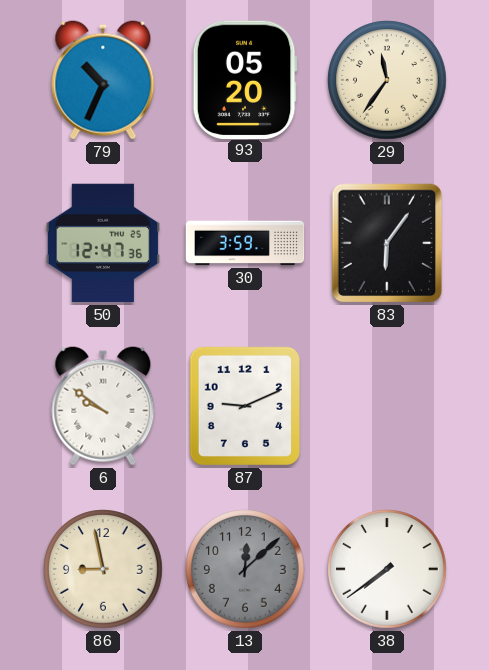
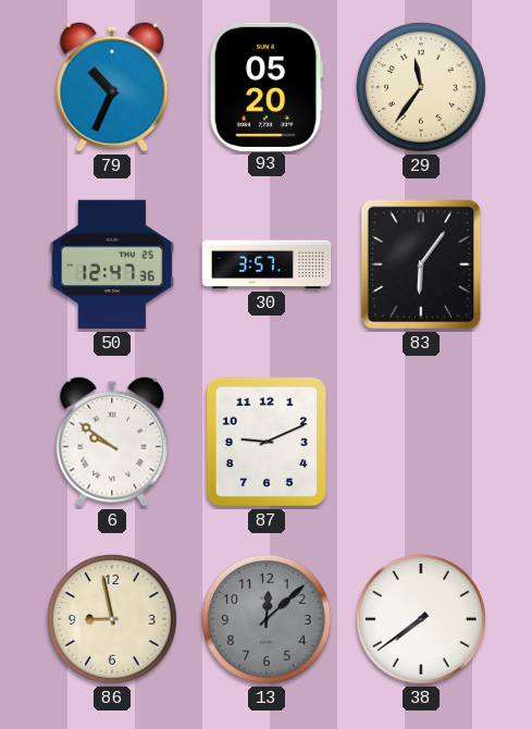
30: 3:59 -> 3:57 (267, 264)
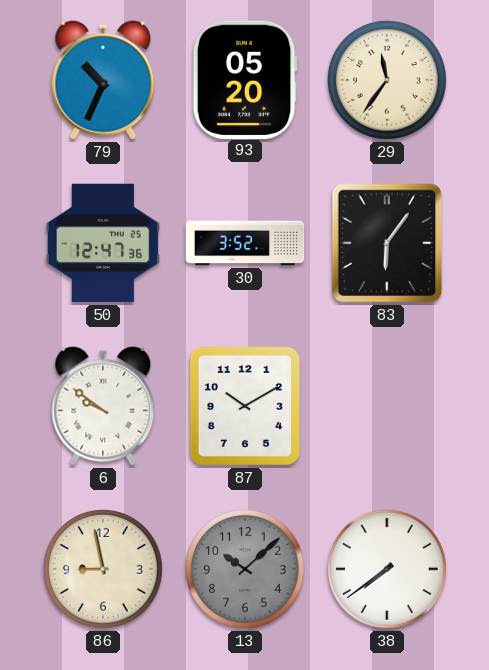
30: 3:57 -> 3:52 (245, 243)
87: 9:11 -> 10:10 (245, 406)
13: 12:08 -> 10:08 (245, 569)
